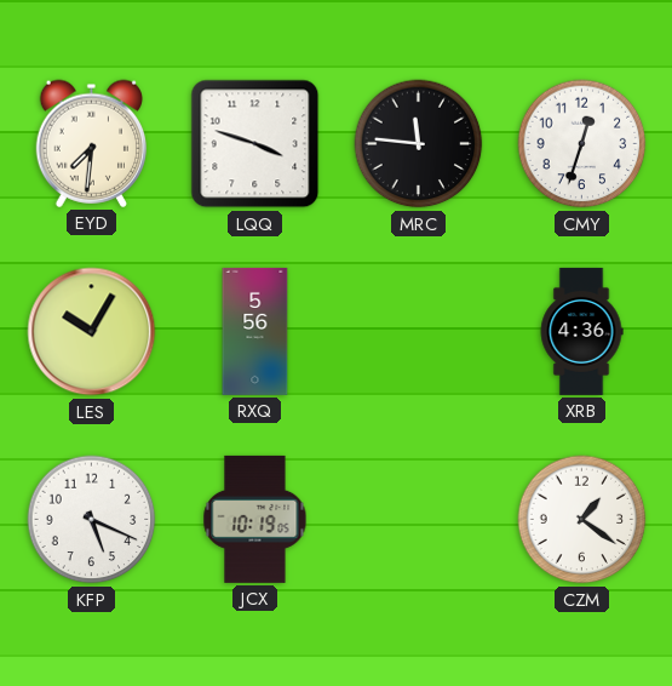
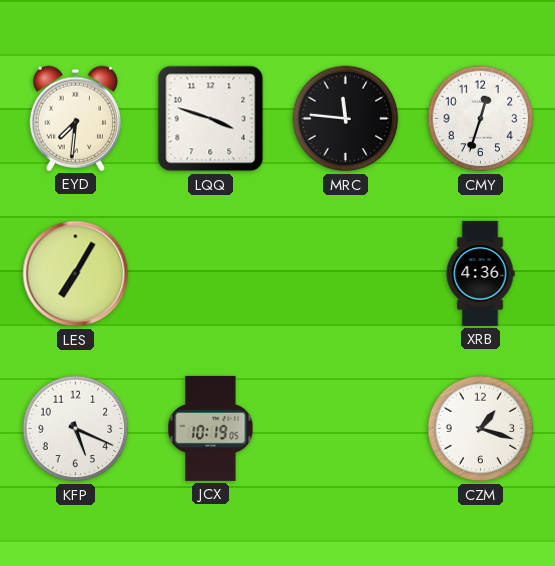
LES: 10:05 -> 7:05 (76, 274)
RXQ: 5:56 -> none (255, 331)
CZM: 1:21 -> 1:18 (481, 429)
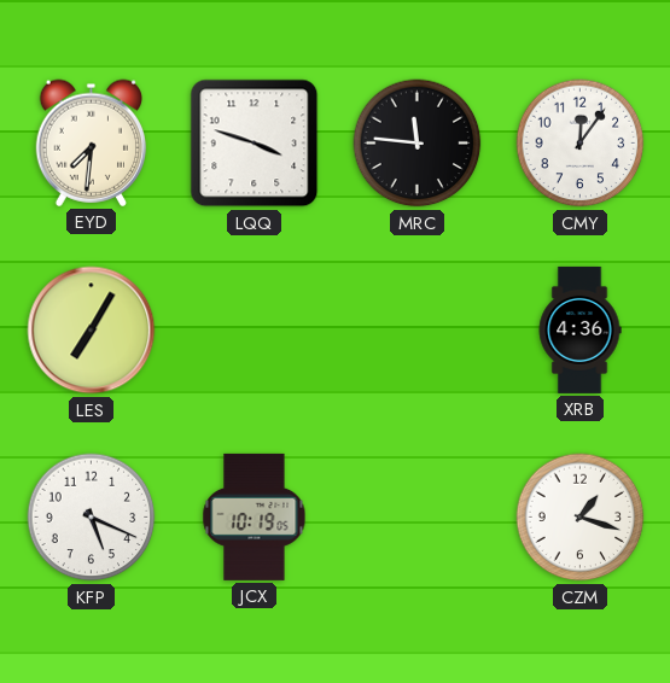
CMY: 12:33 -> 12:06 (581, 144)
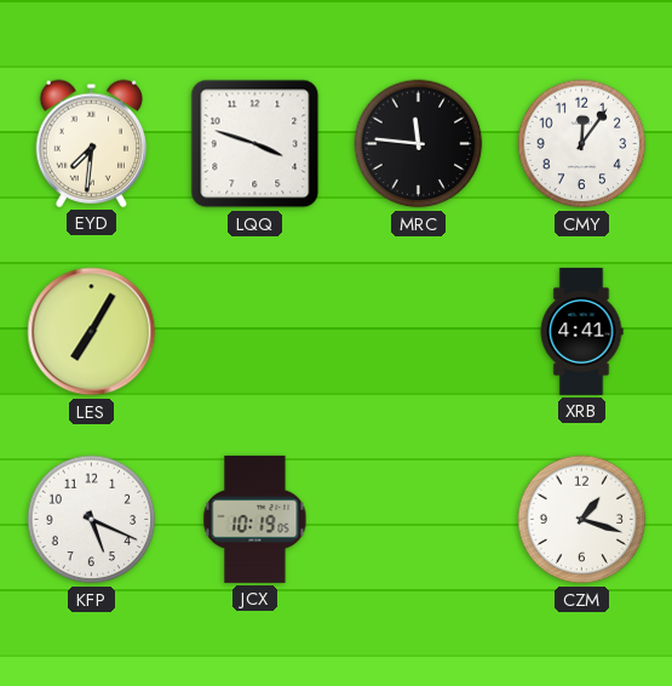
XRB: 4:36 -> 4:41 (581, 331)
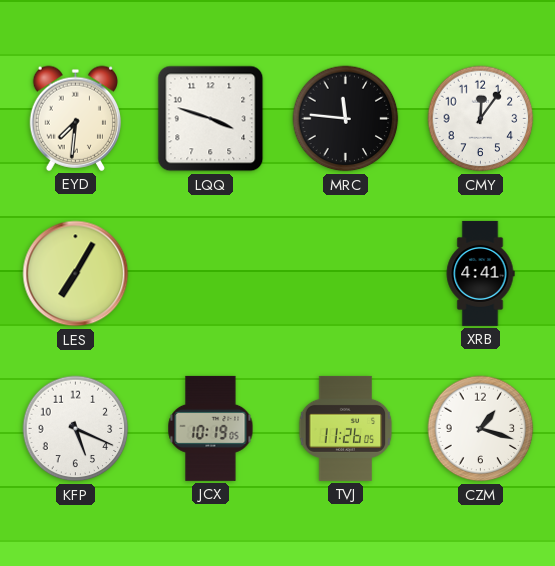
TVJ: none -> 11:26 (346, 428)
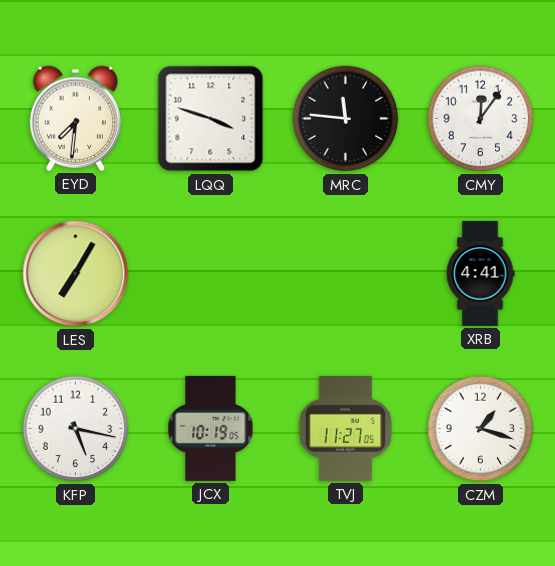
KFP: 5:19 -> 5:17 (76, 429)
TVJ: 11:26 -> 11:27 (346, 428)
